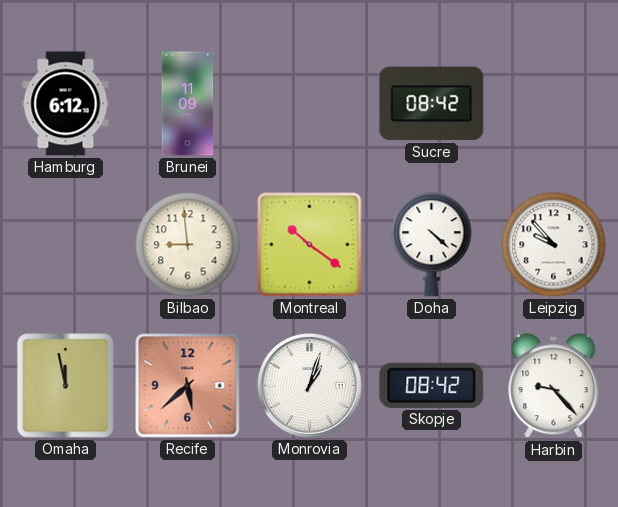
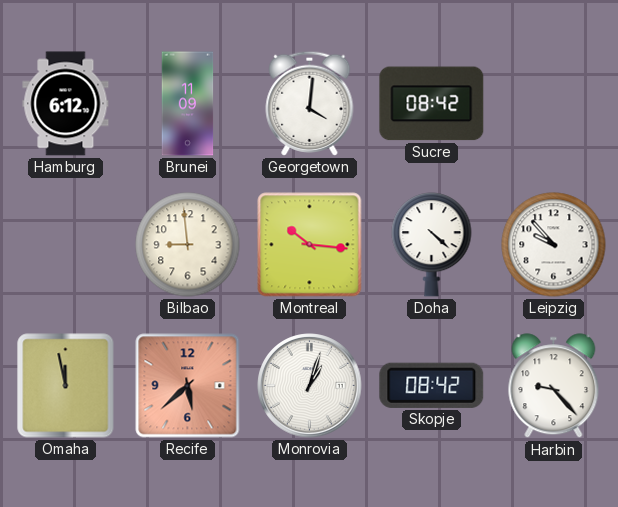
Georgetown: none -> 4:01 (310, 103)
Montreal: 10:21 -> 10:16 (310, 245)
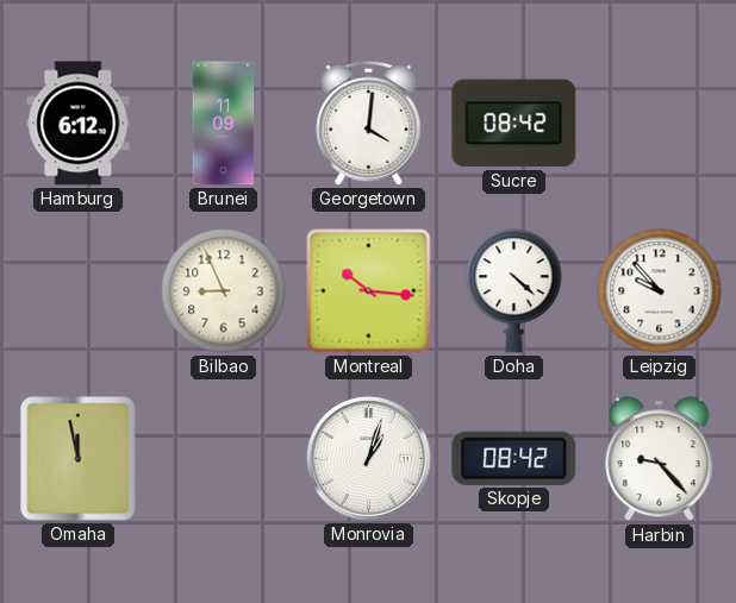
Bilbao: 8:59 -> 8:56 (224, 291)
Recife: 5:38 -> none (188, 386)
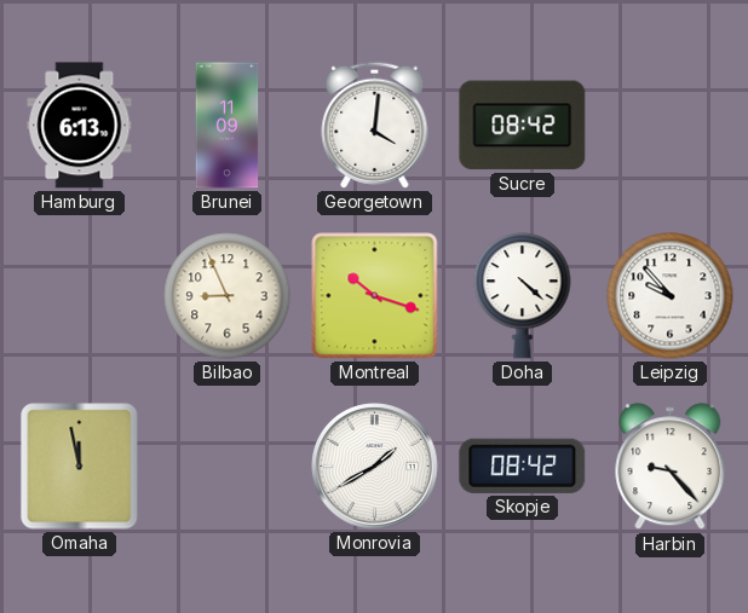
Hamburg: 6:12 -> 6:13 (80, 126)
Montreal: 10:16 -> 10:18 (375, 296)
Monrovia: 1:03 -> 1:40 (375, 467)
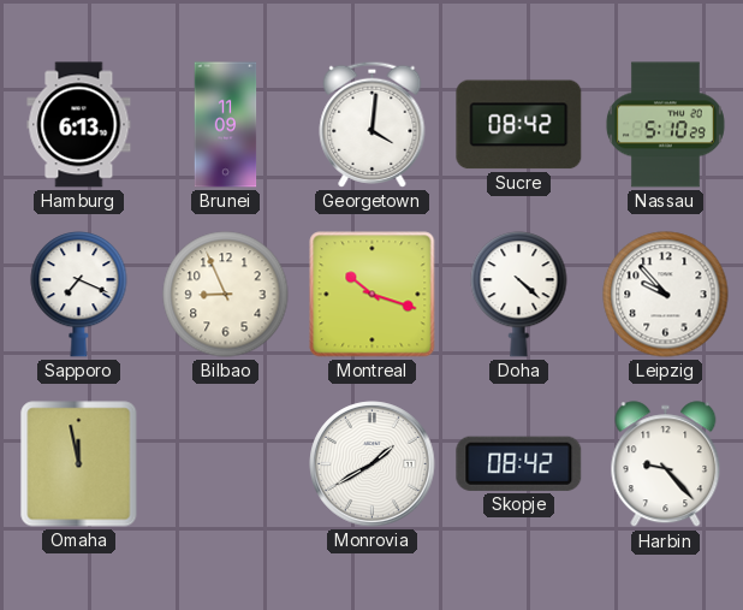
Nassau: none -> 5:10 (665, 125)
Sapporo: none -> 7:19 (79, 295)
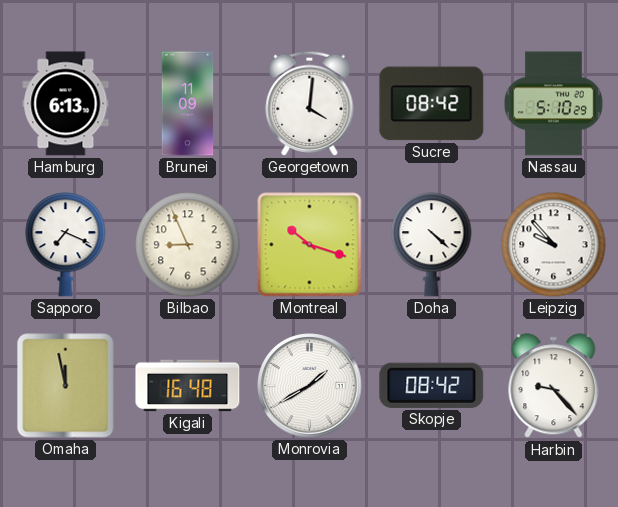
Kigali: none -> 16:48 (188, 386)
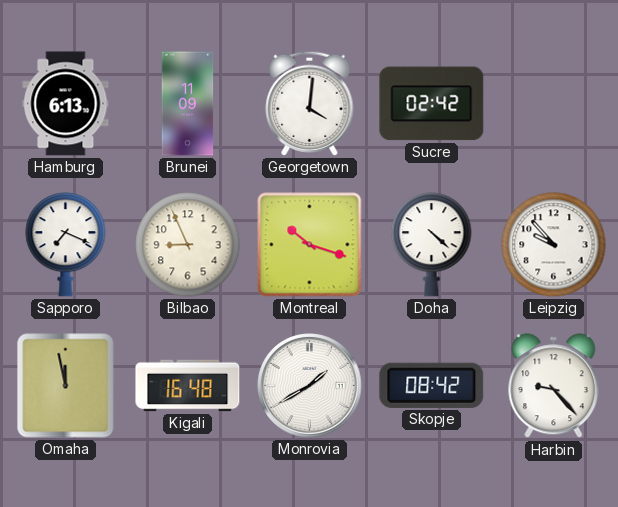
Sucre: 08:42 -> 02:42 (432, 104)
Nassau: 5:10 -> none (553, 104)
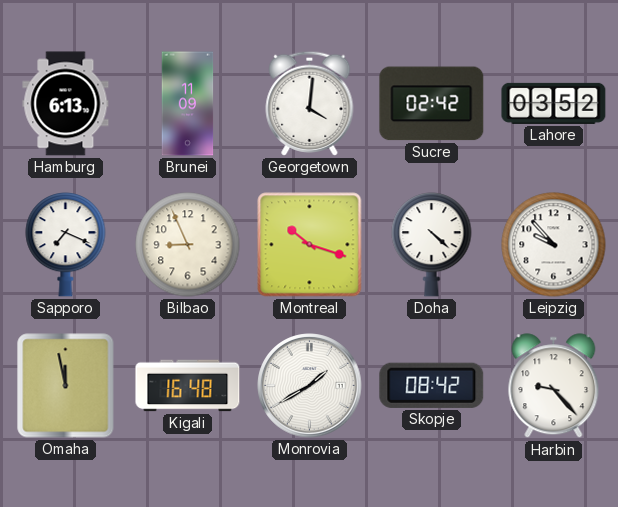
Lahore: none -> 03:52 (554, 103)
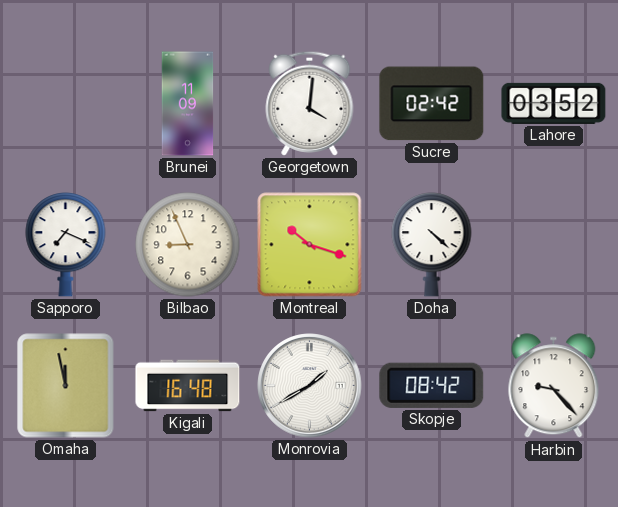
Hamburg: 6:13 -> none (66, 104)
Leipzig: 9:53 -> none (554, 245)
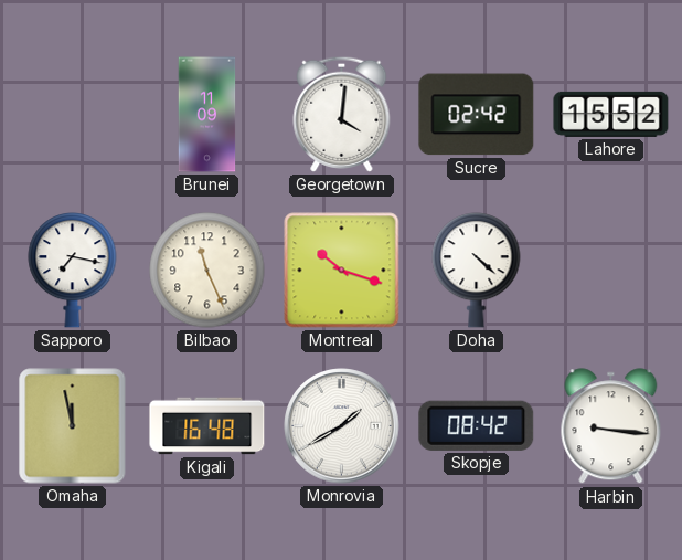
Lahore: 03:52 -> 15:52 (611, 114)
Sapporo: 7:19 -> 7:17 (73, 271)
Bilbao: 8:56 -> 11:26 (207, 271)
Harbin: 9:23 -> 9:16 (611, 426)
